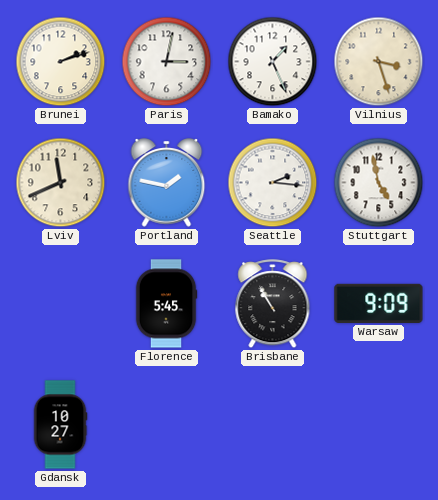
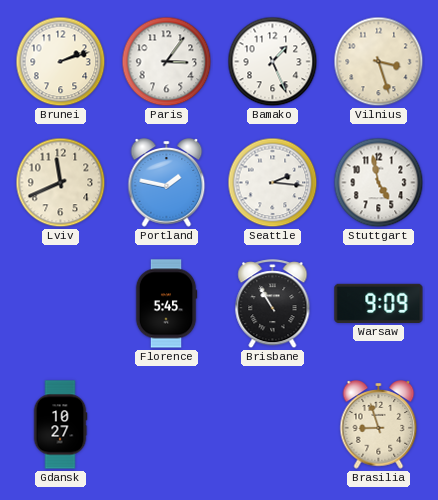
Paris: 3:02 -> 3:06 (167, 62)
Brasilia: none -> 8:57 (379, 425)
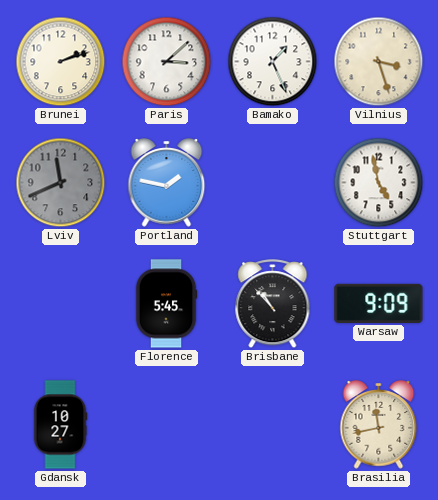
Paris: 3:06 -> 3:08 (167, 62)
Lviv dial: cream -> grey (61, 183)
Seattle: 2:16 -> none (273, 183)
Brisbane: 10:55 -> 10:53 (273, 304)
Brasilia: 8:57 -> 11:43 (379, 425)
